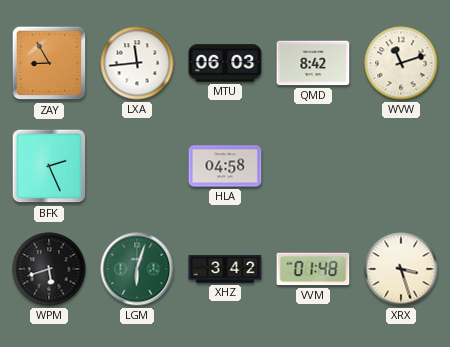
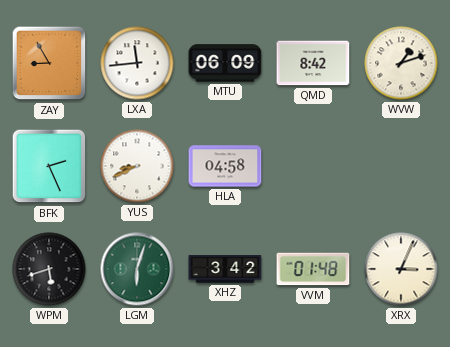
MTU: 06:03 -> 06:09 (225, 63)
WVW: 11:12 -> 1:12 (401, 63)
YUS: none -> 8:41 (137, 166)
XRX: 3:27 -> 3:04 (401, 269)
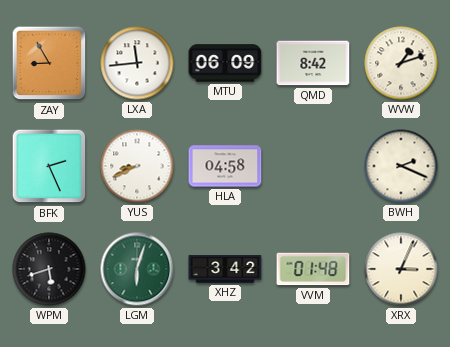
BWH: none -> 2:19 (401, 166)
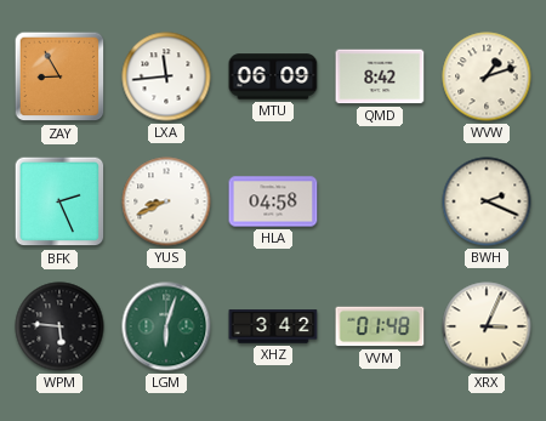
WPM: 5:42 -> 5:46 (59, 326)
